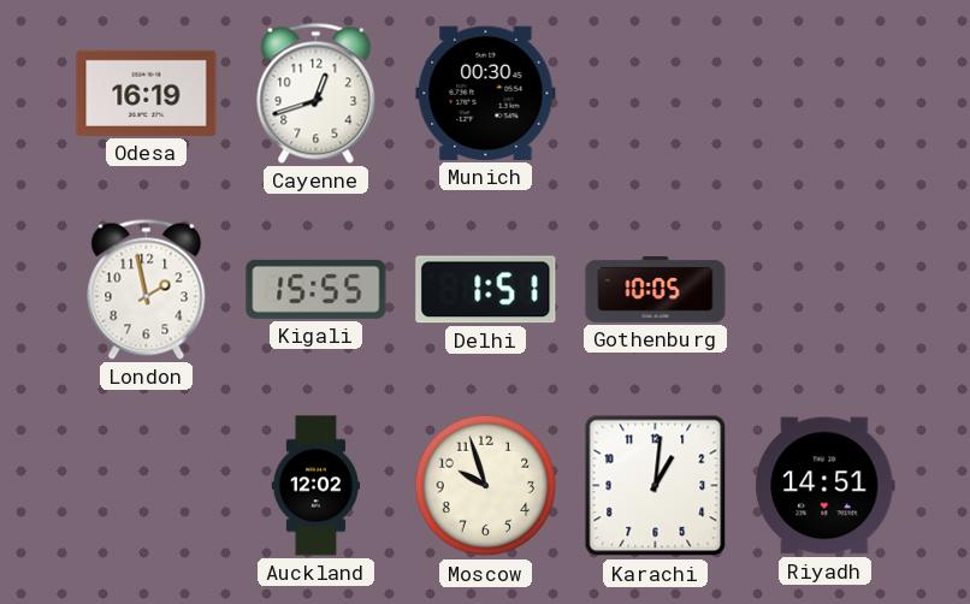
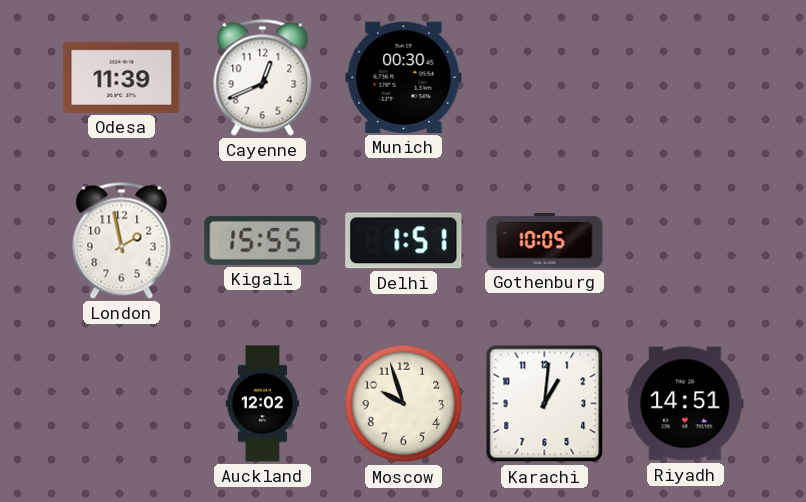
Odesa: 16:19 -> 11:39 (122, 77)
Cayenne: 12:42 -> 12:41 (263, 77)
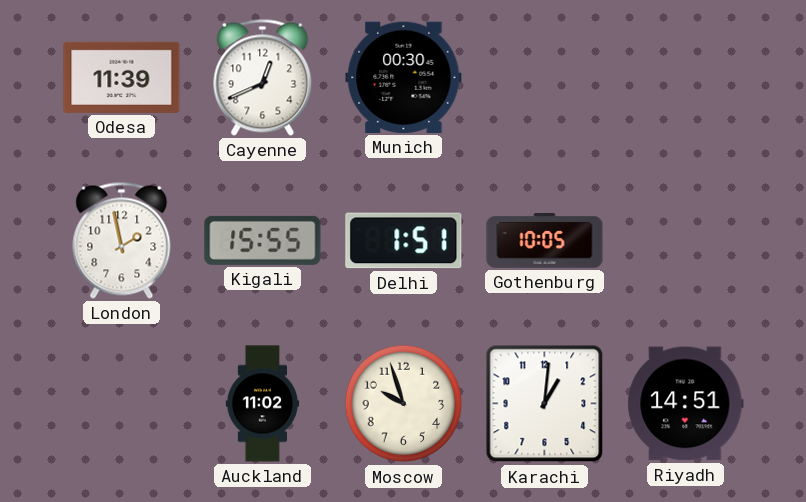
Auckland: 12:02 -> 11:02 (262, 404)
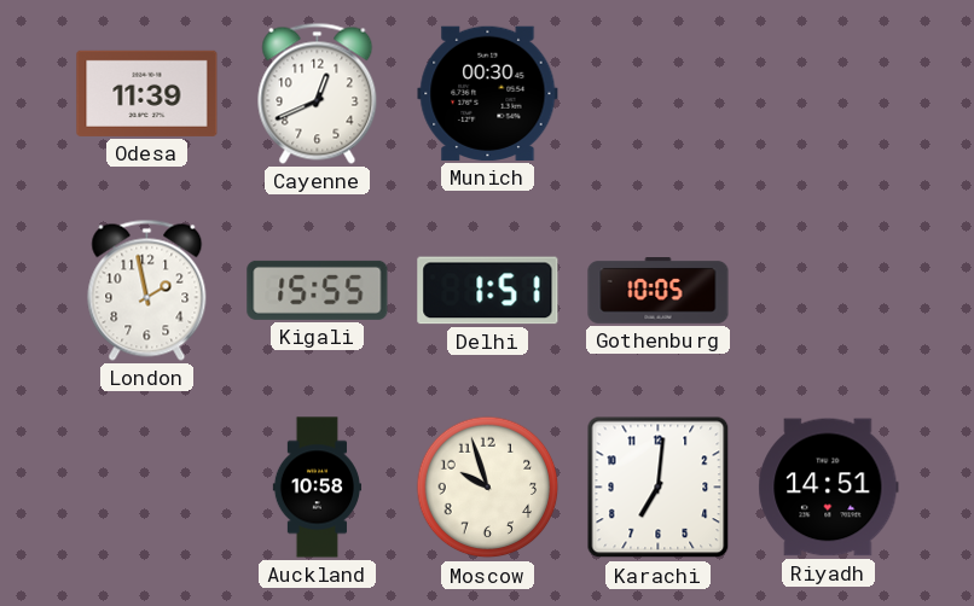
Auckland: 11:02 -> 10:58 (317, 488)
Karachi: 1:01 -> 7:01 (659, 488)
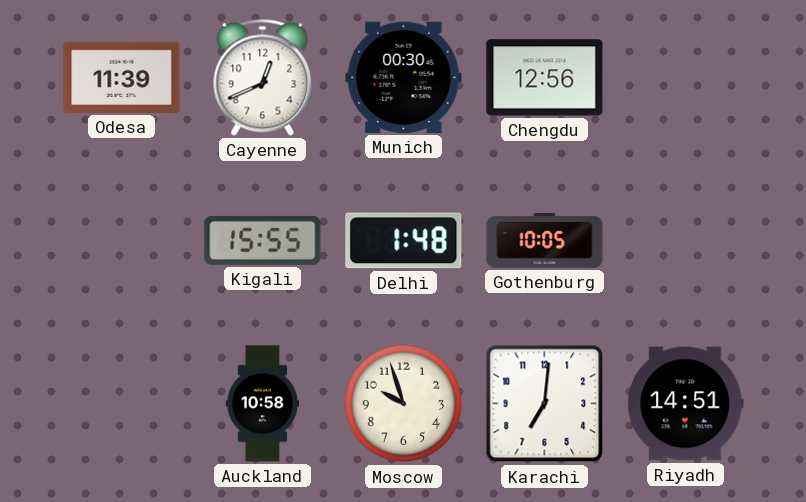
Chengdu: none -> 12:56 (545, 78)
London: 1:58 -> none (147, 290)
Delhi: 1:51 -> 1:48 (404, 241)
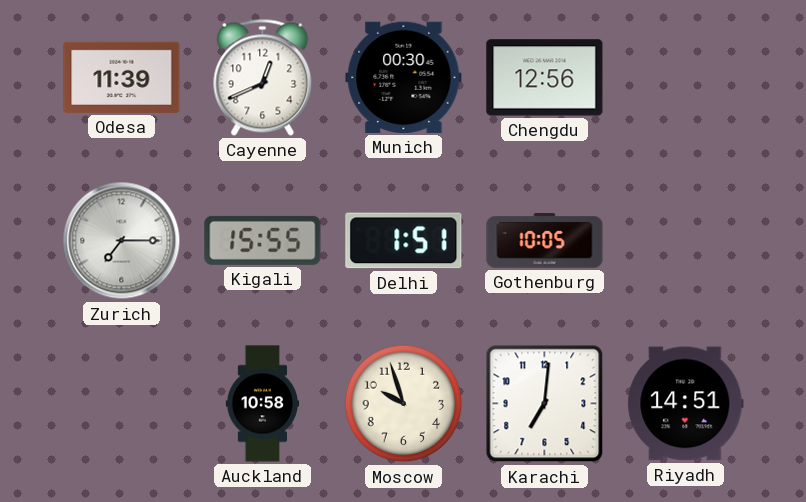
Zurich: none -> 7:15 (122, 241)
Delhi: 1:48 -> 1:51 (404, 241)
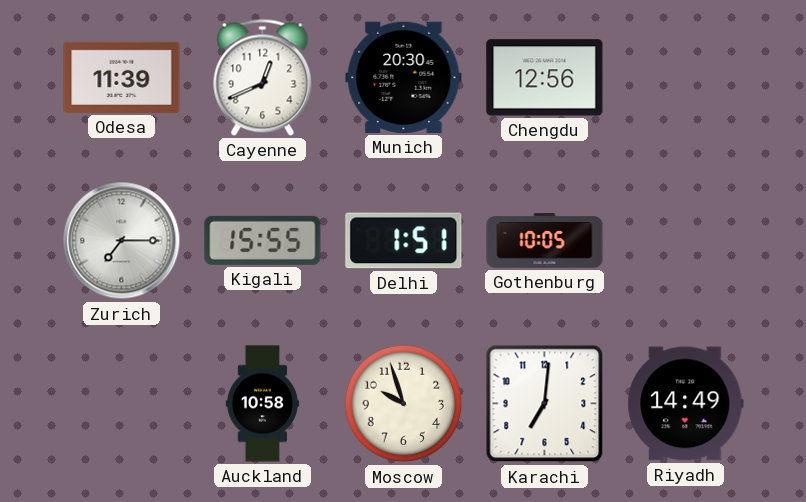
Munich: 00:30 -> 20:30 (404, 77)
Riyadh: 14:51 -> 14:49 (686, 404)
